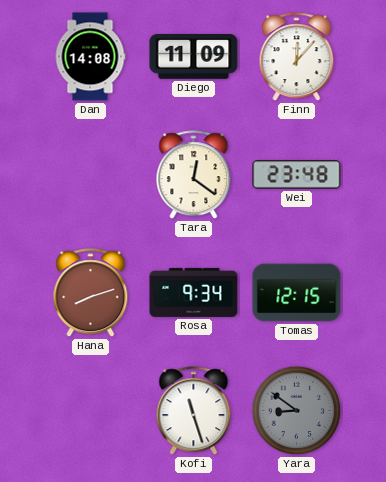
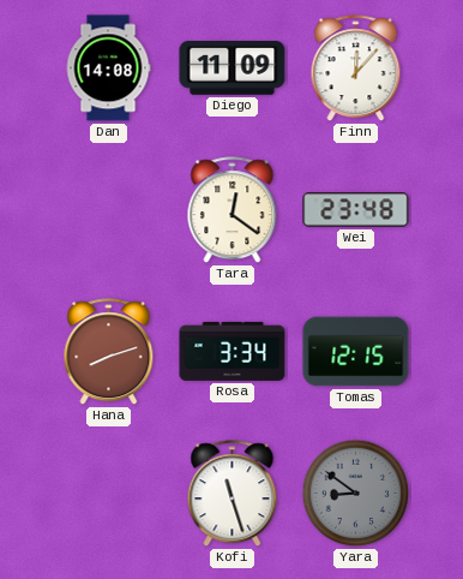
Rosa: 9:34 -> 3:34 (233, 351)
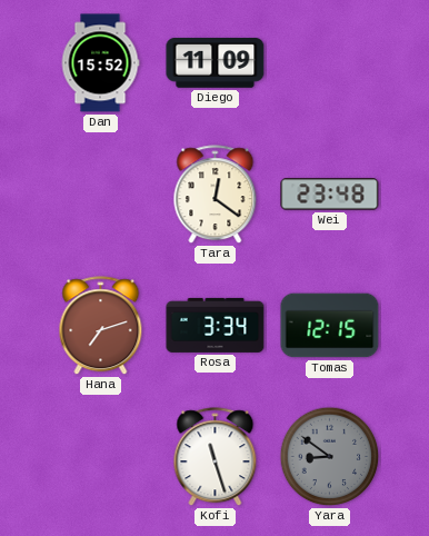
Dan: 14:08 -> 15:52 (100, 63)
Finn: 12:07 -> none (356, 68)
Hana: 8:12 -> 7:12 (101, 326)
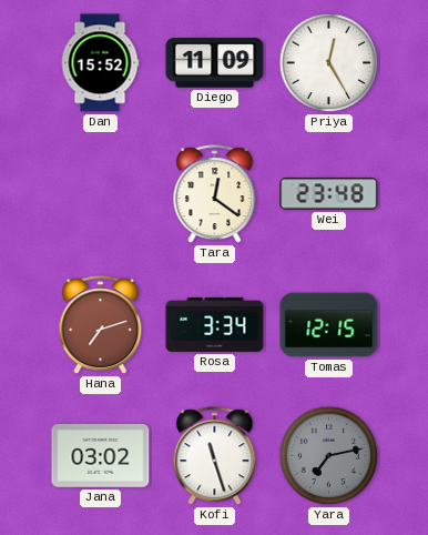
Priya: none -> 12:25 (329, 63)
Jana: none -> 03:02 (101, 456)
Yara: 8:51 -> 7:13 (329, 456)
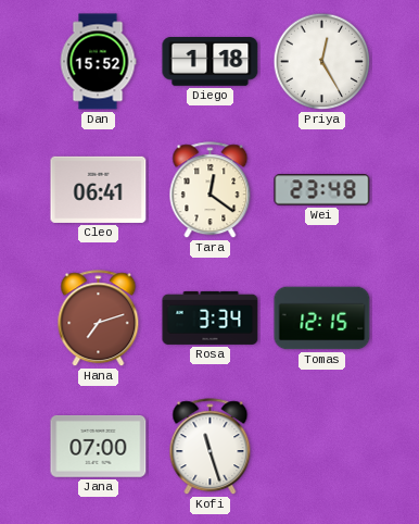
Diego: 11:09 -> 1:18 (211, 62)
Cleo: none -> 06:41 (99, 189)
Jana: 03:02 -> 07:00 (99, 447)
Yara: 7:13 -> none (329, 456)
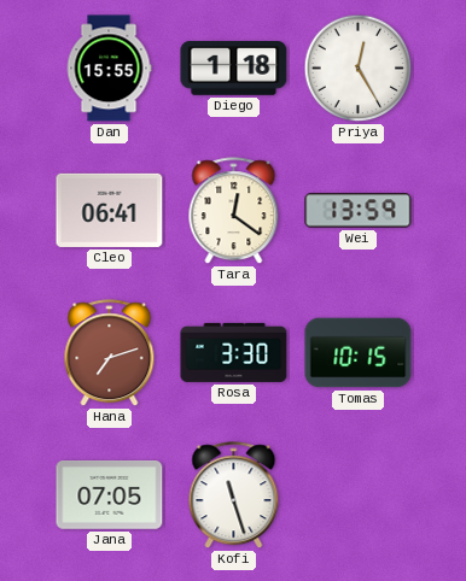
Dan: 15:52 -> 15:55 (109, 69)
Wei: 23:48 -> 13:59 (359, 211)
Rosa: 3:34 -> 3:30 (234, 352)
Tomas: 12:15 -> 10:15 (359, 353)
Jana: 07:00 -> 07:05 (110, 495)
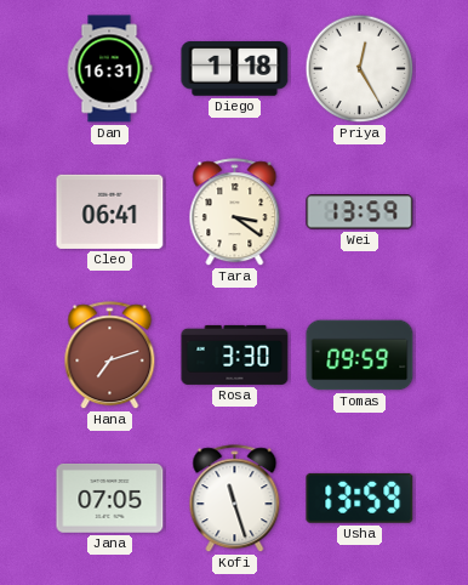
Dan: 15:55 -> 16:31 (109, 69)
Tara: 12:21 -> 3:21 (235, 212)
Tomas: 10:15 -> 09:59 (360, 356)
Usha: none -> 13:59 (360, 498)
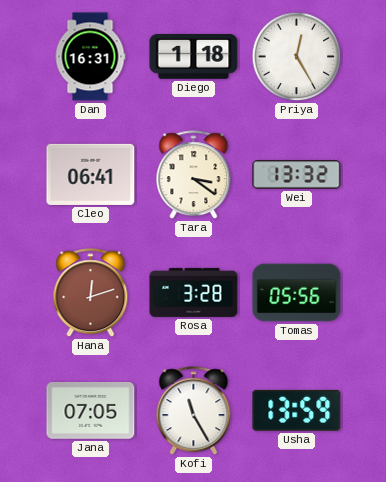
Wei: 13:59 -> 13:32 (297, 175)
Hana: 7:12 -> 12:12 (91, 293)
Rosa: 3:30 -> 3:28 (194, 292)
Tomas: 09:59 -> 05:56 (297, 293)
Kofi: 11:27 -> 11:25 (194, 411)
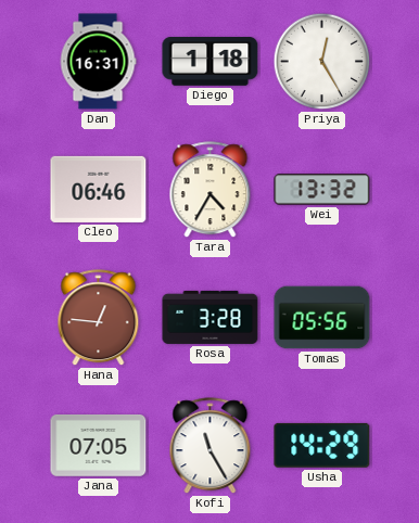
Cleo: 06:41 -> 06:46 (99, 189)
Tara: 3:21 -> 4:35 (211, 190)
Hana: 12:12 -> 12:46 (99, 318)
Usha: 13:59 -> 14:29 (322, 445)
